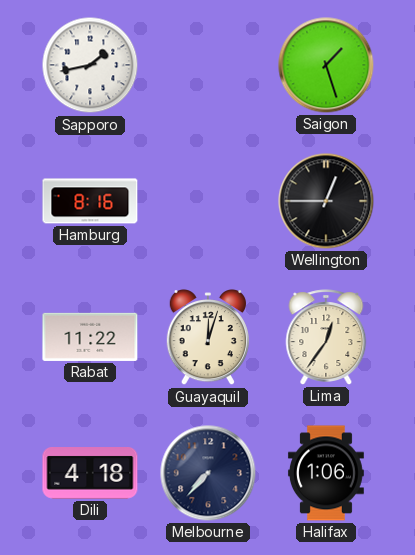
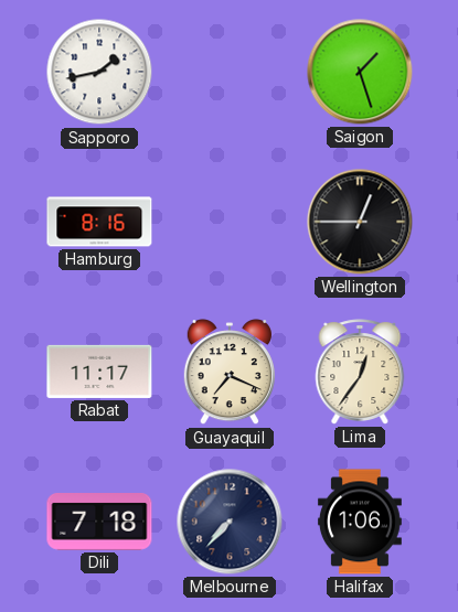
Rabat: 11:22 -> 11:17 (99, 372)
Guayaquil: 12:03 -> 7:19 (230, 373)
Dili: 4:18 -> 7:18 (99, 523)
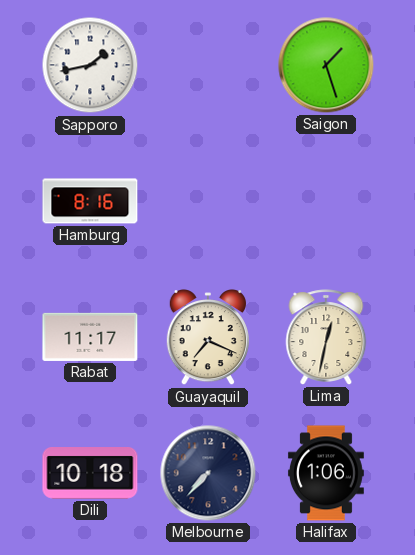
Wellington: 12:45 -> none (360, 222)
Lima: 12:36 -> 12:32 (326, 337)
Dili: 7:18 -> 10:18 (90, 474)
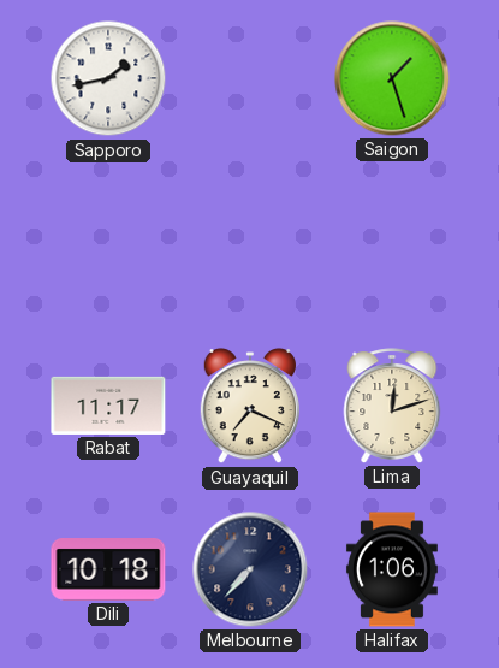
Hamburg: 8:16 -> none (90, 201)
Lima: 12:32 -> 12:12 (392, 406)
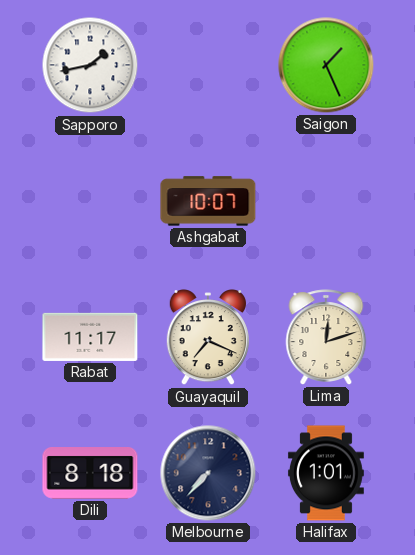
Saigon: 1:27 -> 1:26 (326, 65)
Ashgabat: none -> 10:07 (208, 201)
Dili: 10:18 -> 8:18 (90, 474)
Halifax: 1:06 -> 1:01 (326, 473)
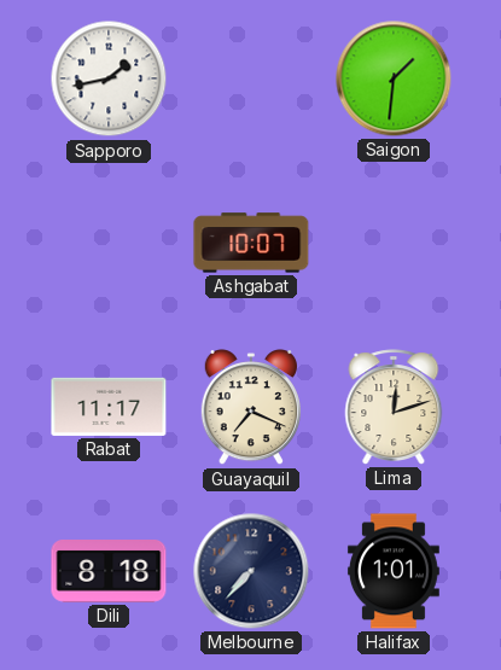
Saigon: 1:26 -> 1:31 (394, 78)
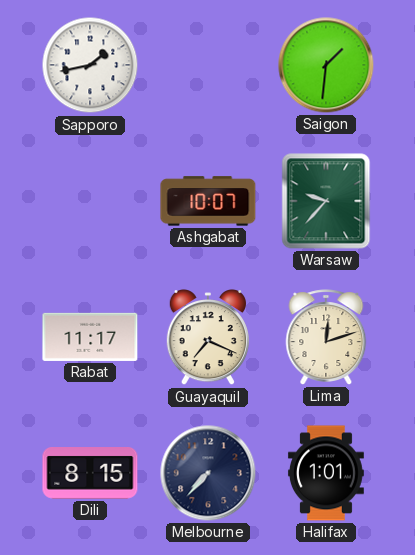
Warsaw: none -> 9:37 (326, 201)
Dili: 8:18 -> 8:15 (90, 474)
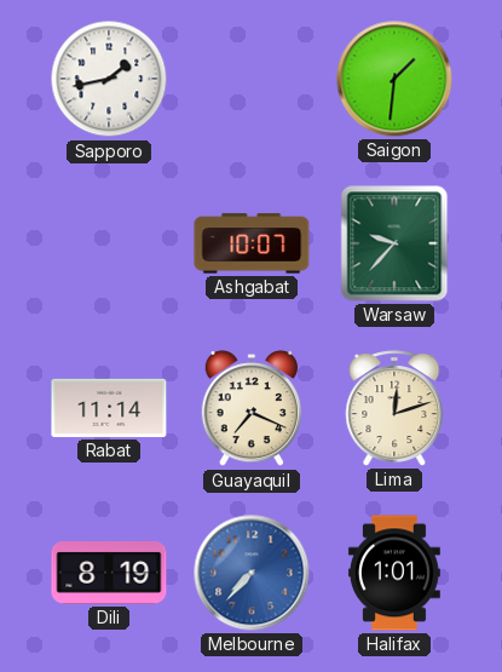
Rabat: 11:17 -> 11:14 (109, 408)
Dili: 8:15 -> 8:19 (109, 574)
Melbourne dial: navy -> blue (252, 573)
